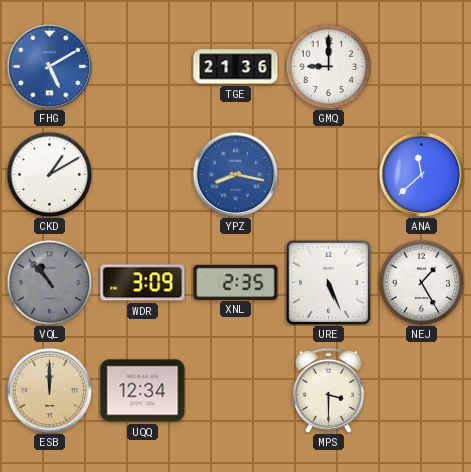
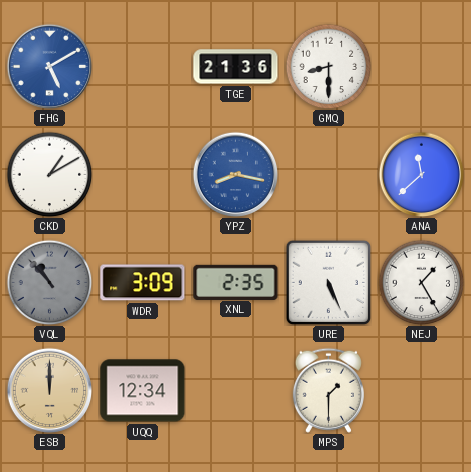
GMQ: 9:00 -> 8:30 (328, 66)
MPS: 3:30 -> 1:30 (328, 390)
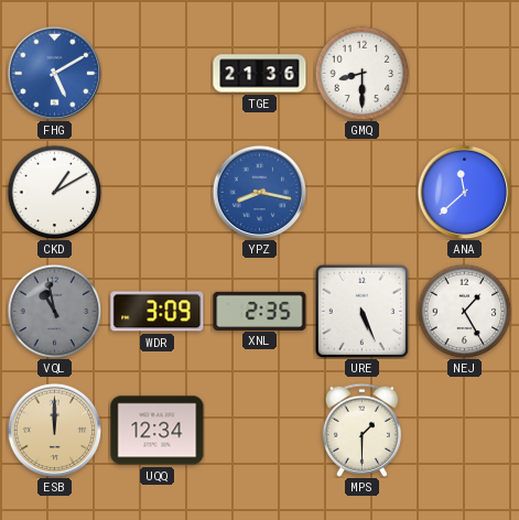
VQL: 10:53 -> 10:58 (54, 311)
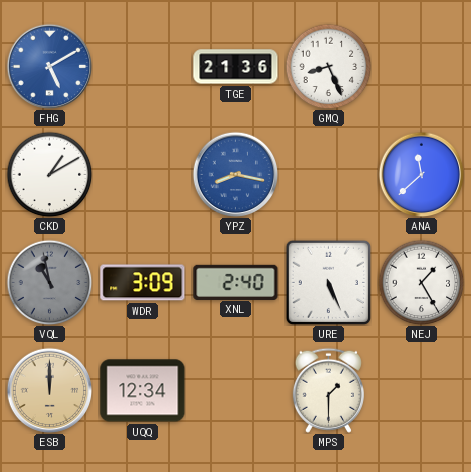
GMQ: 8:30 -> 8:26 (328, 66)
XNL: 2:35 -> 2:40 (236, 282)
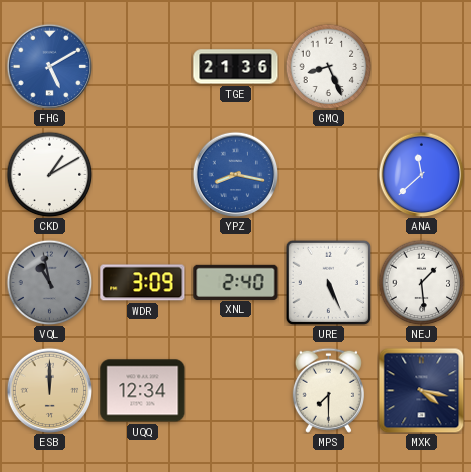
NEJ: 1:25 -> 1:29 (421, 282)
MPS: 1:30 -> 7:30 (328, 390)
MXK: none -> 4:17 (421, 390)
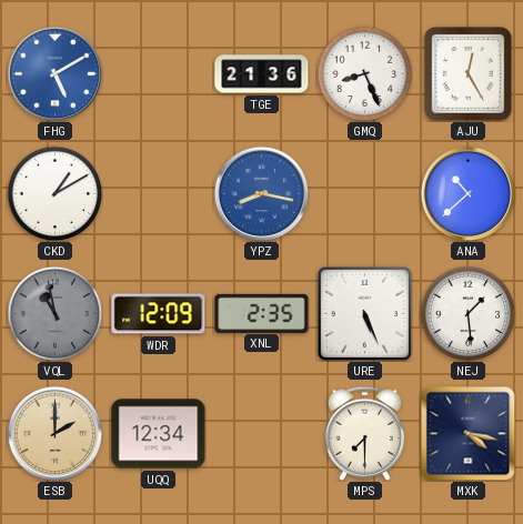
AJU: none -> 12:25 (469, 74)
ANA: 11:38 -> 10:38 (467, 193)
WDR: 3:09 -> 12:09 (159, 314)
XNL: 2:40 -> 2:35 (262, 313)
ESB: 12:00 -> 2:00 (54, 433)
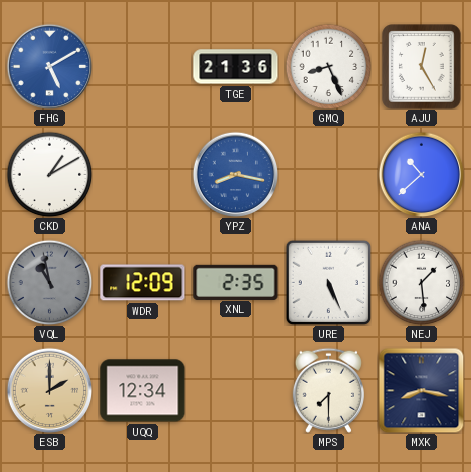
MXK: 4:17 -> 8:17 (421, 390)
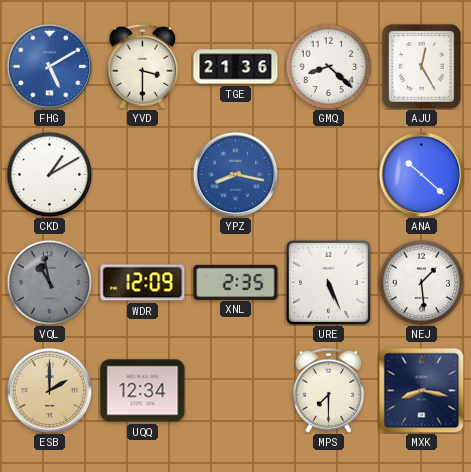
YVD: none -> 3:30 (142, 66)
GMQ: 8:26 -> 8:22 (328, 66)
ANA: 10:38 -> 10:22 (421, 174)
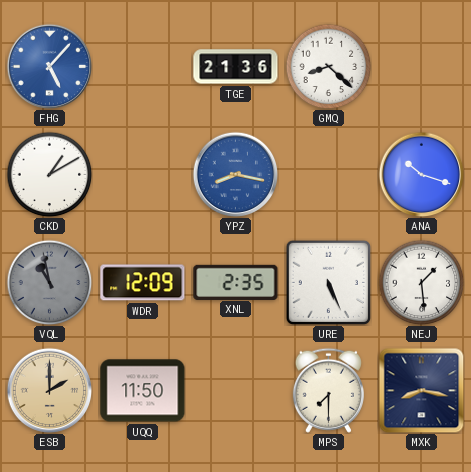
FHG: 5:10 -> 5:07 (49, 66)
YVD: 3:30 -> none (142, 66)
AJU: 12:25 -> none (422, 67)
ANA: 10:22 -> 10:18 (421, 174)
UQQ: 12:34 -> 11:50 (143, 391)
